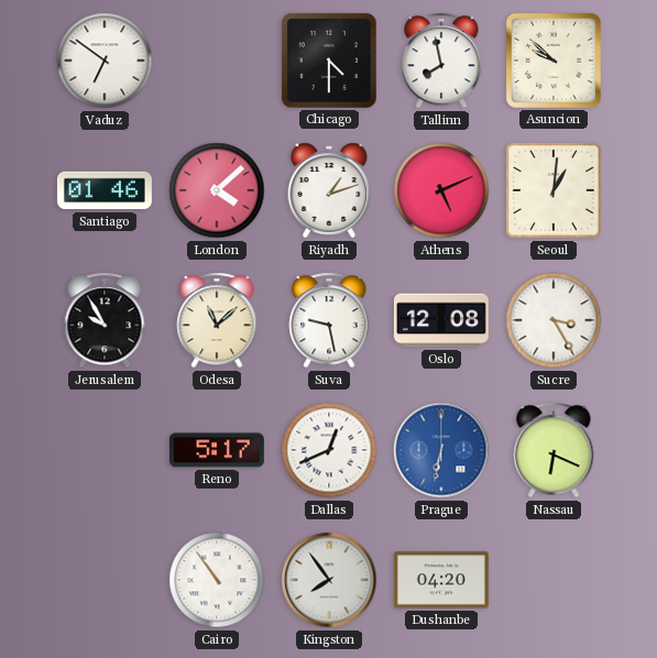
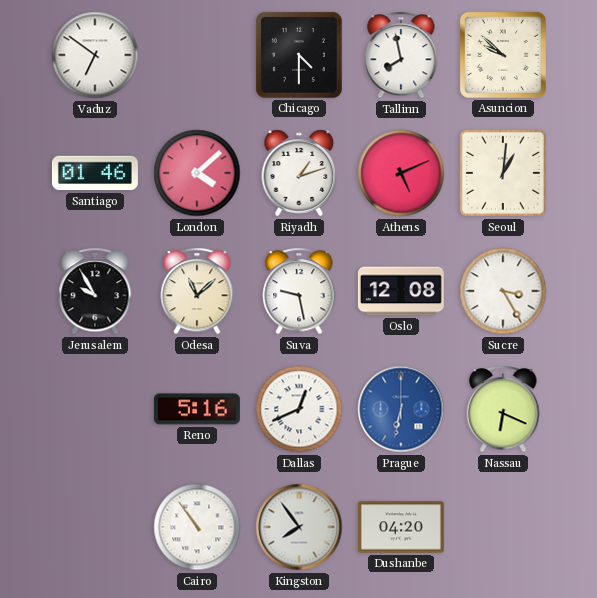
Reno: 5:17 -> 5:16 (197, 409)
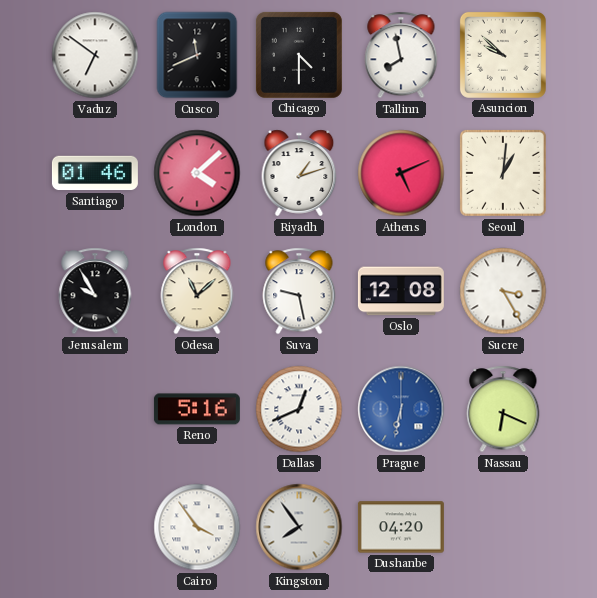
Cusco: none -> 11:41 (197, 55)
Cairo: 10:54 -> 3:54 (197, 527)
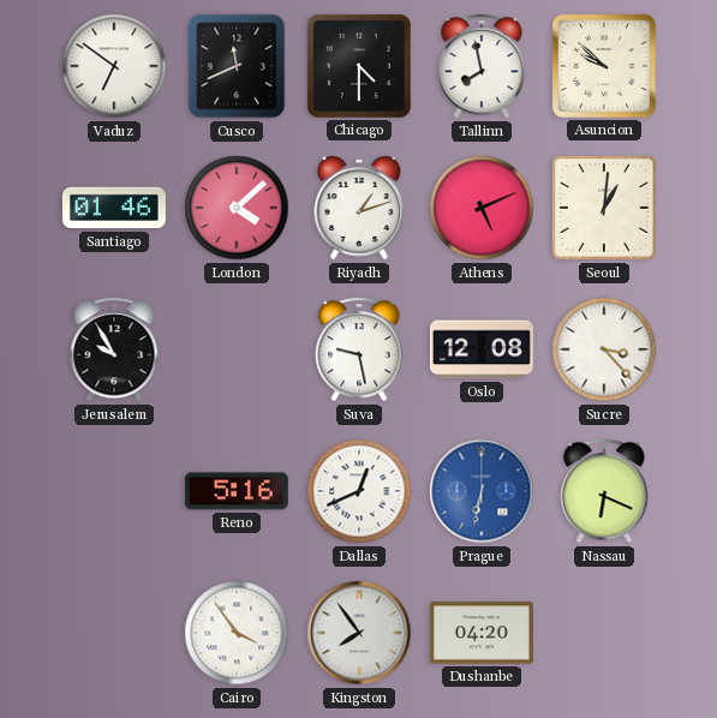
Odesa: 11:08 -> none (197, 291)
Sucre: 3:25 -> 3:23 (604, 349)
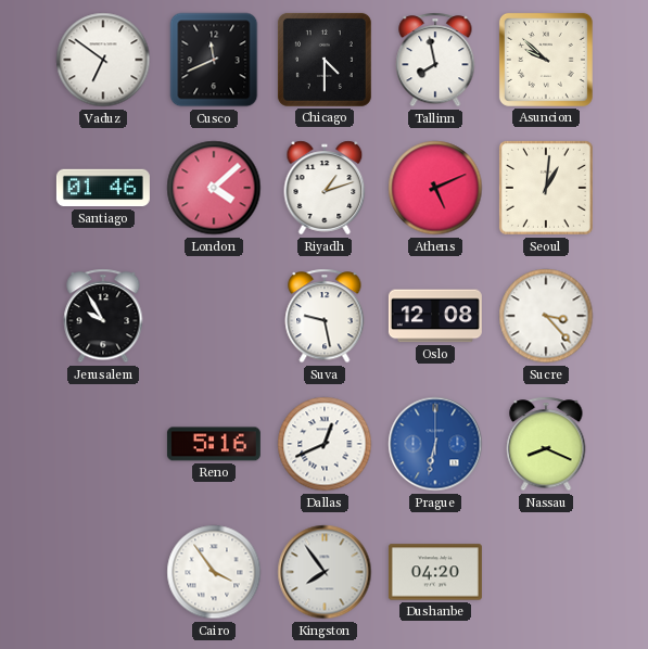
Nassau: 6:19 -> 8:19 (546, 444)
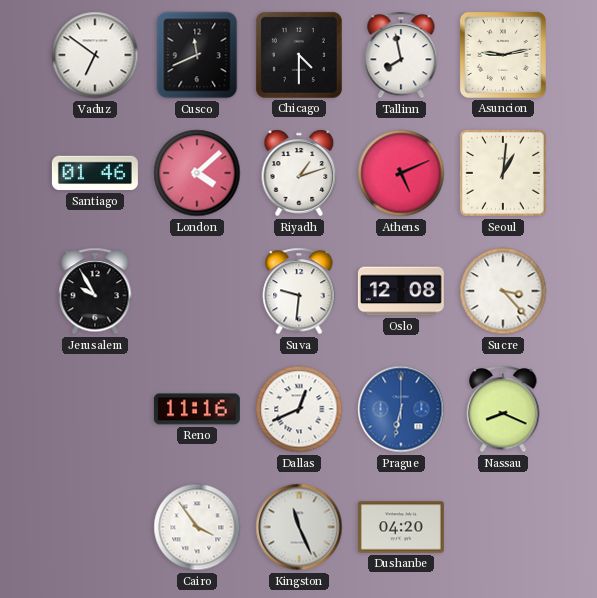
Asuncion: 9:52 -> 9:13 (503, 55)
Suva: 9:28 -> 9:31 (299, 291)
Reno: 5:16 -> 11:16 (197, 409)
Kingston: 7:54 -> 11:26 (299, 527)
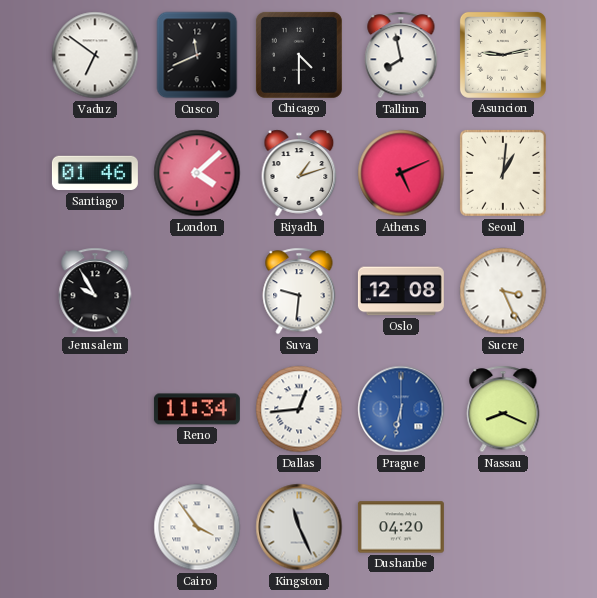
Sucre: 3:23 -> 3:26 (503, 291)
Reno: 11:16 -> 11:34 (197, 409)
Dallas: 12:41 -> 12:44 (299, 409)
